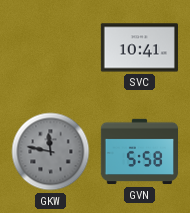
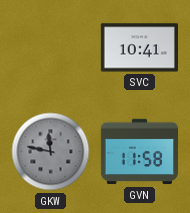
GVN: 5:58 -> 11:58 (139, 152)
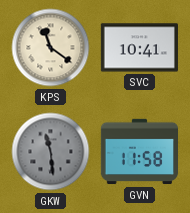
KPS: none -> 11:21 (51, 48)
GKW: 11:47 -> 11:29 (51, 152)
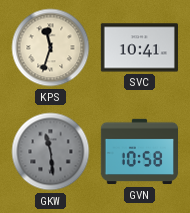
KPS: 11:21 -> 11:33 (51, 48)
GVN: 11:58 -> 10:58 (139, 152)
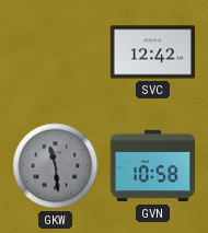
KPS: 11:33 -> none (51, 48)
SVC: 10:41 -> 12:42 (152, 53)
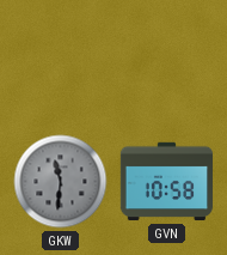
SVC: 12:42 -> none (152, 53)
GKW: 11:29 -> 11:31 (61, 182)
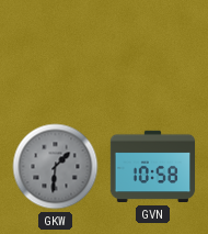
GKW: 11:31 -> 1:31 (56, 167)
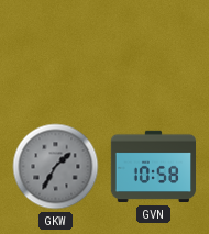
GKW: 1:31 -> 1:35 (56, 167)
